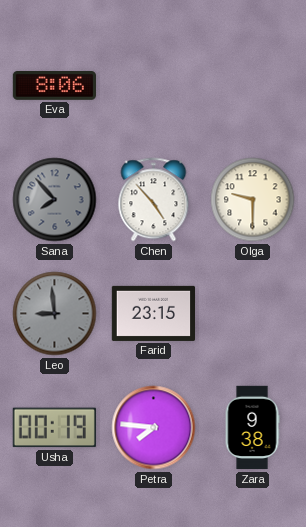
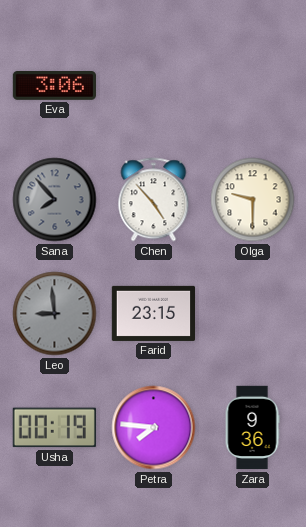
Eva: 8:06 -> 3:06 (54, 86)
Zara: 9:38 -> 9:36 (252, 428)
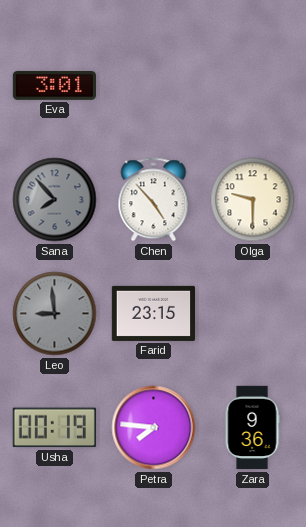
Eva: 3:06 -> 3:01 (54, 86)
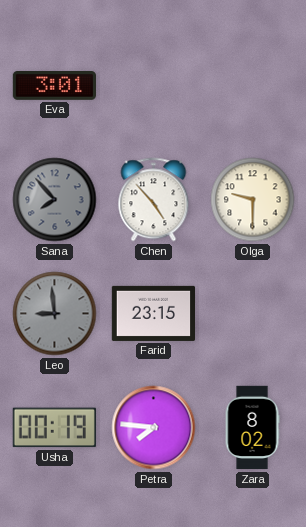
Zara: 9:36 -> 8:02 (252, 428)
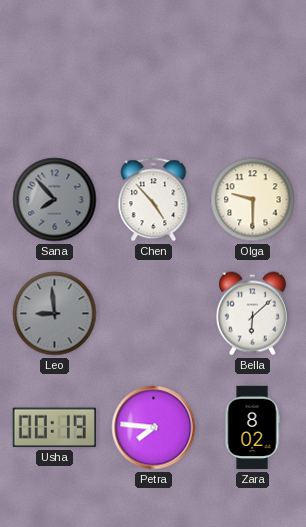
Eva: 3:01 -> none (54, 86)
Farid: 23:15 -> none (153, 313)
Bella: none -> 6:08 (252, 314)
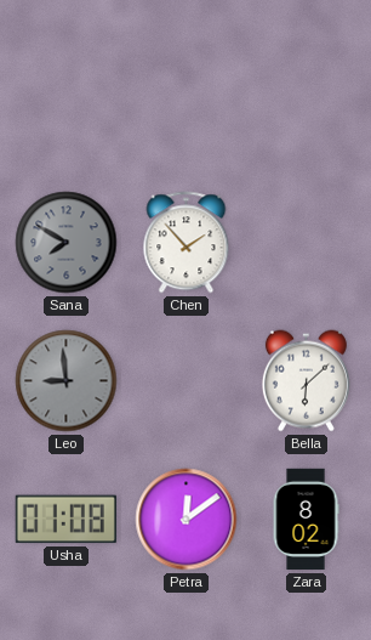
Sana: 7:53 -> 7:50 (67, 243)
Chen: 4:53 -> 1:53 (187, 243)
Olga: 9:30 -> none (253, 200)
Usha: 00:19 -> 01:08 (65, 520)
Petra: 7:46 -> 12:09 (187, 520)
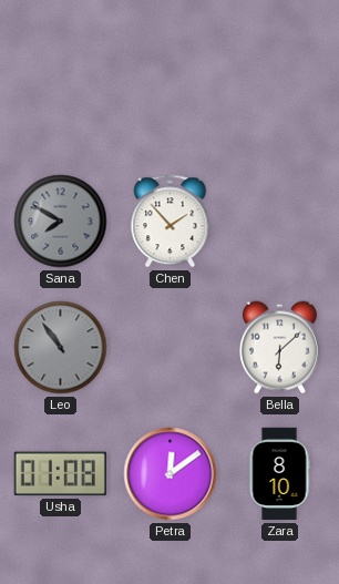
Leo: 8:59 -> 10:54 (61, 348)
Zara: 8:02 -> 8:10 (279, 474)
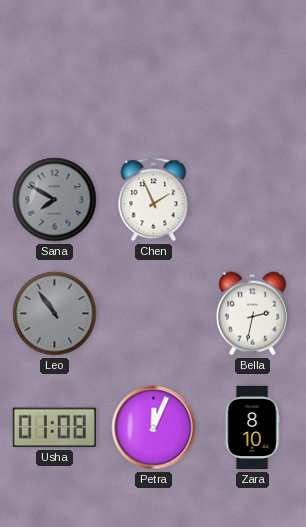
Chen: 1:53 -> 1:56 (154, 200)
Bella: 6:08 -> 2:32 (252, 314)
Petra: 12:09 -> 12:04 (154, 428)
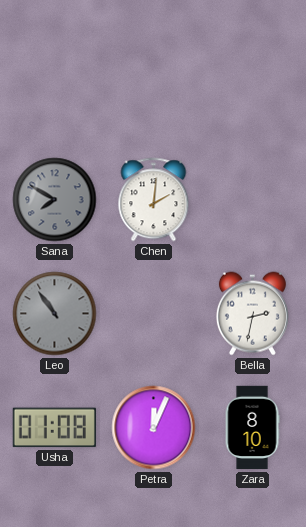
Chen: 1:56 -> 2:01 (154, 200)
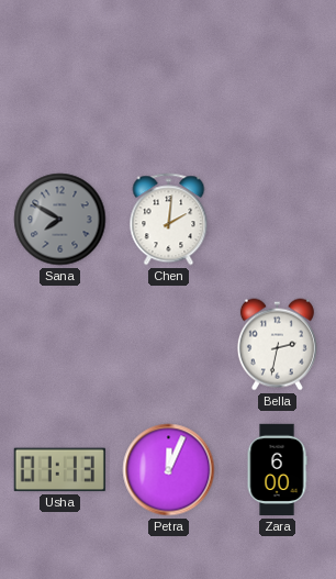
Leo: 10:54 -> none (55, 314)
Usha: 01:08 -> 01:13 (59, 470)
Zara: 8:10 -> 6:00 (277, 470)
